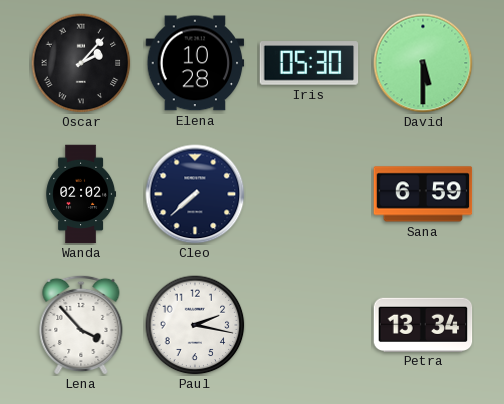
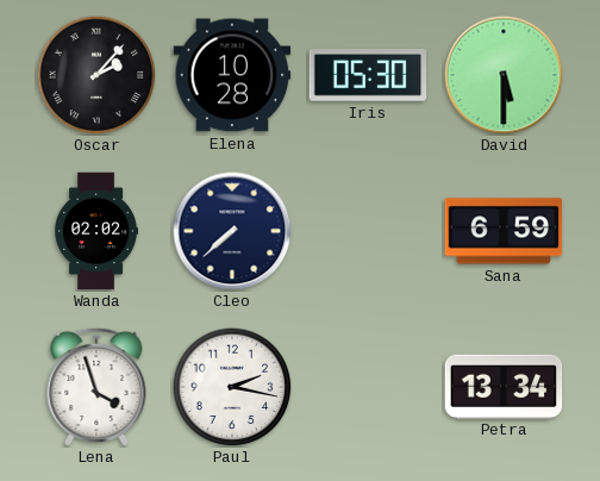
Lena: 3:53 -> 3:57 (96, 387)
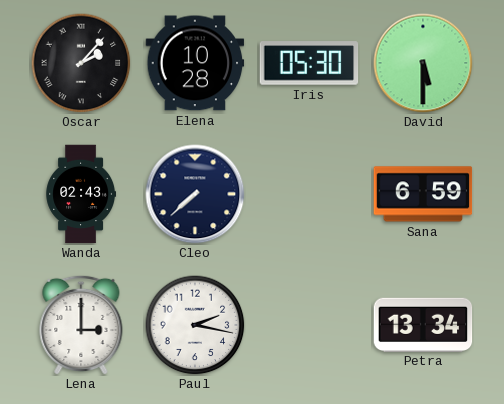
Wanda: 02:02 -> 02:43 (81, 194)
Lena: 3:57 -> 3:00 (81, 325)
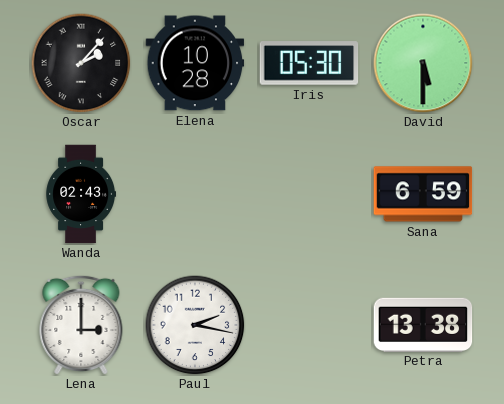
Cleo: 7:38 -> none (195, 194)
Petra: 13:34 -> 13:38 (423, 324)
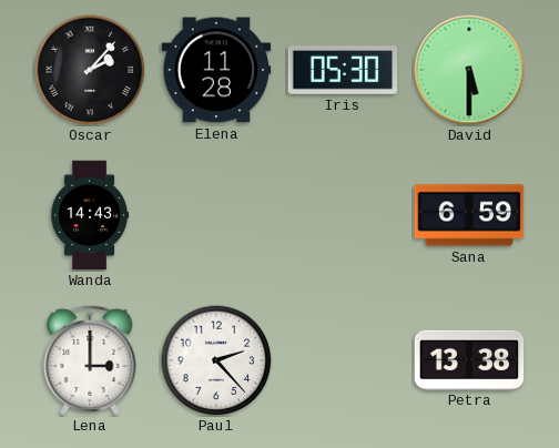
Elena: 10:28 -> 11:28 (216, 70)
Wanda: 02:43 -> 14:43 (90, 215)
Paul: 2:17 -> 2:23 (216, 360)
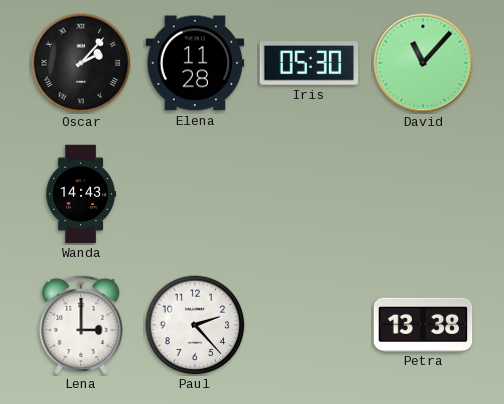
David: 5:30 -> 11:07 (423, 63)
Sana: 6:59 -> none (469, 215)
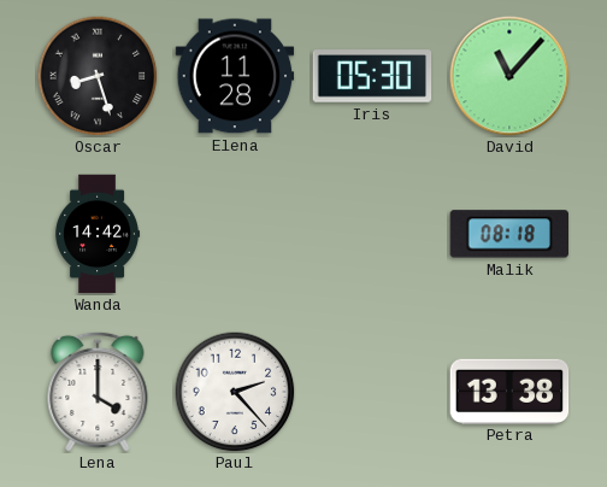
Oscar: 2:07 -> 8:27 (98, 76)
Wanda: 14:43 -> 14:42 (98, 234)
Malik: none -> 08:18 (509, 234)
Lena: 3:00 -> 4:00 (98, 392)
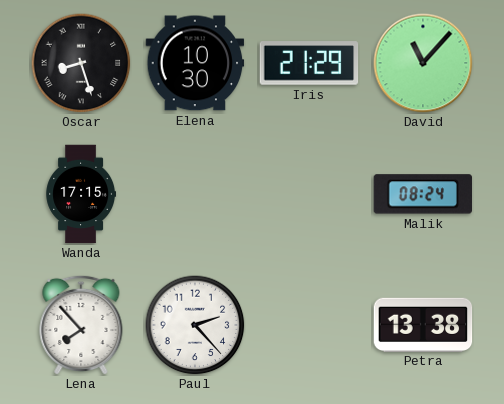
Elena: 11:28 -> 10:30 (195, 63)
Iris: 05:30 -> 21:29 (309, 63)
Wanda: 14:42 -> 17:15 (81, 194)
Malik: 08:18 -> 08:24 (423, 194)
Lena: 4:00 -> 7:53 (81, 325)
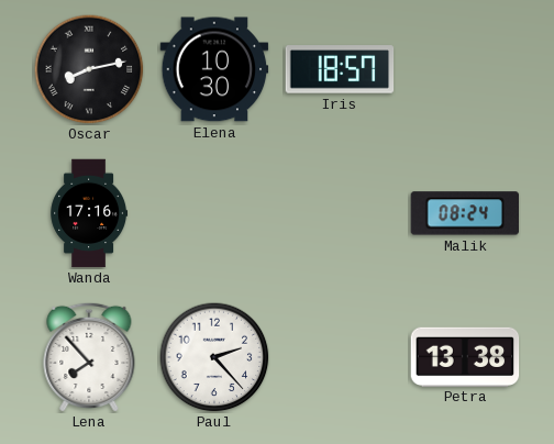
Oscar: 8:27 -> 8:13 (89, 69)
Iris: 21:29 -> 18:57 (340, 69)
David: 11:07 -> none (423, 63)
Wanda: 17:15 -> 17:16 (89, 213)
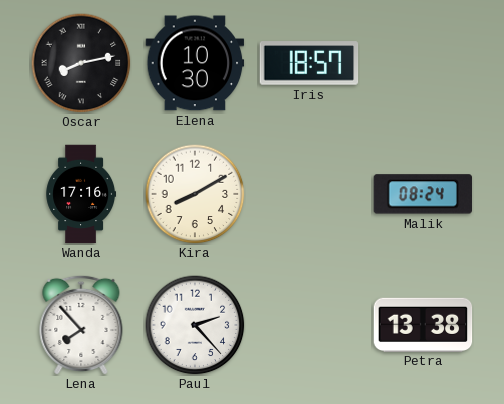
Kira: none -> 8:10 (195, 194)
